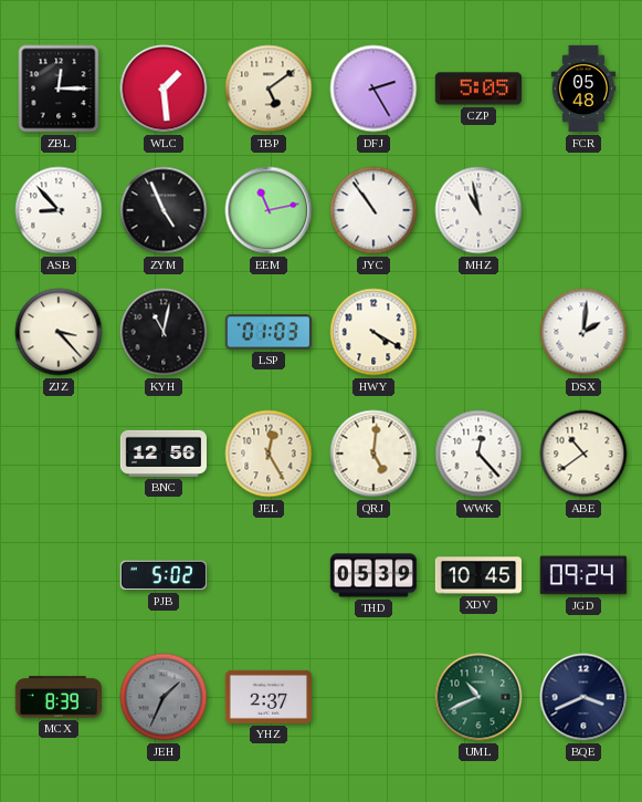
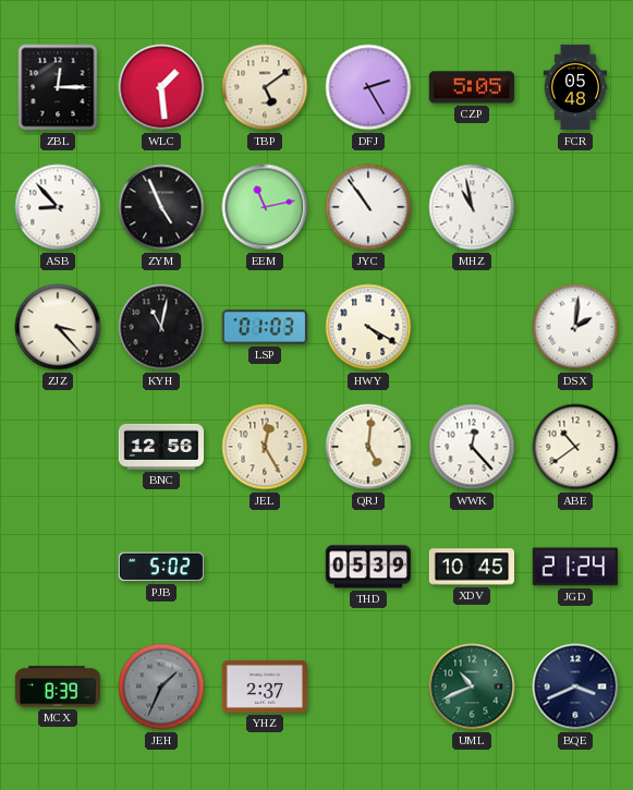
JGD: 09:24 -> 21:24 (575, 567)
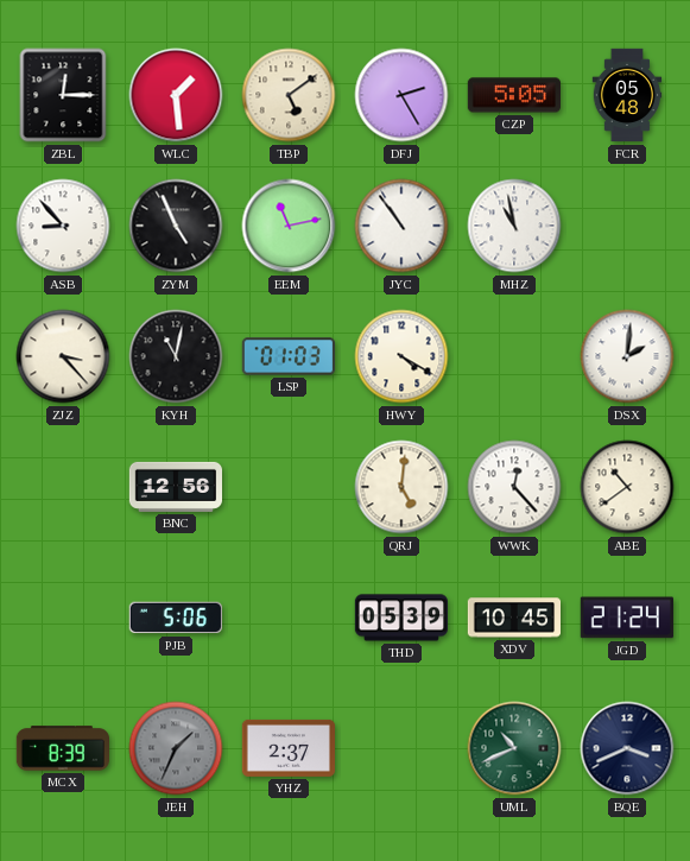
JEL: 12:25 -> none (265, 447)
PJB: 5:02 -> 5:06 (176, 618)
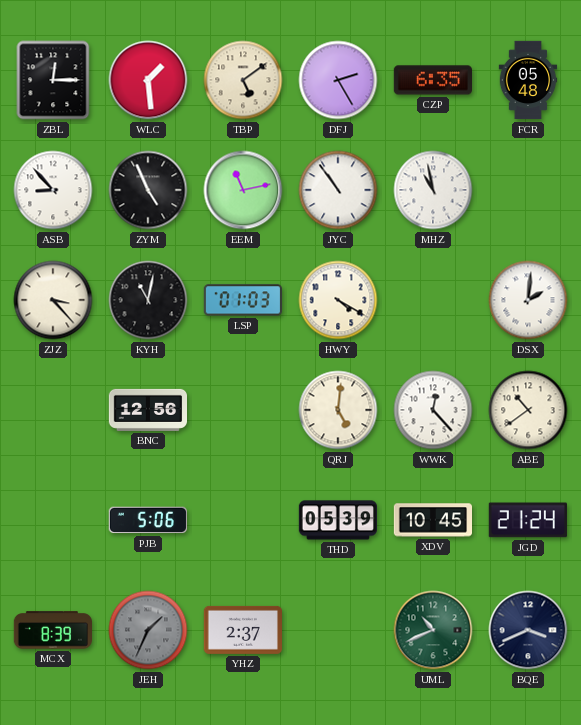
CZP: 5:05 -> 6:35 (432, 80)
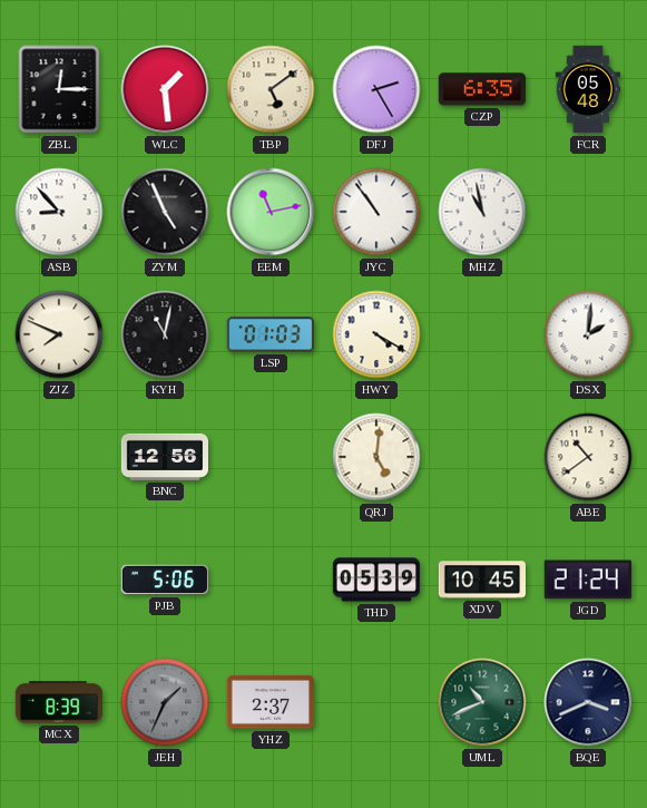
ZJZ: 3:23 -> 7:49 (59, 334)
WWK: 12:23 -> none (433, 410)
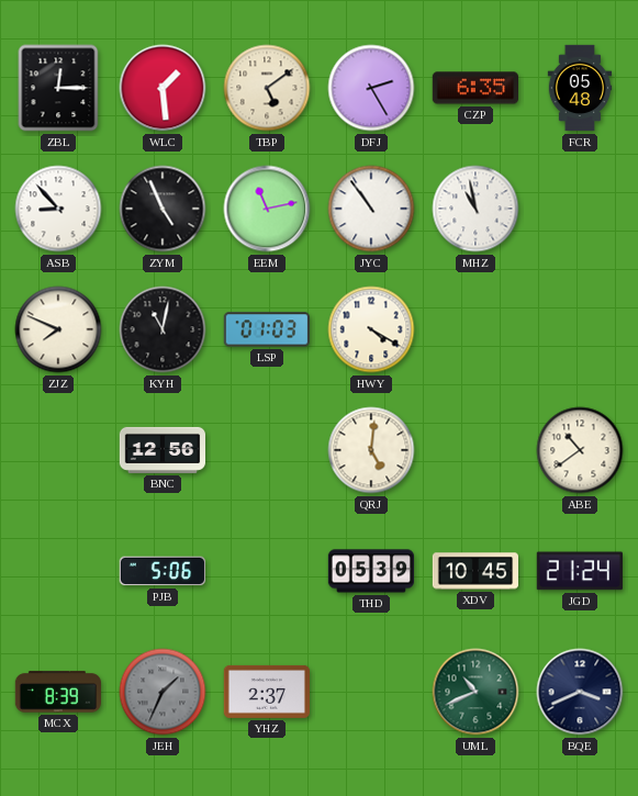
DSX: 2:01 -> none (588, 334)
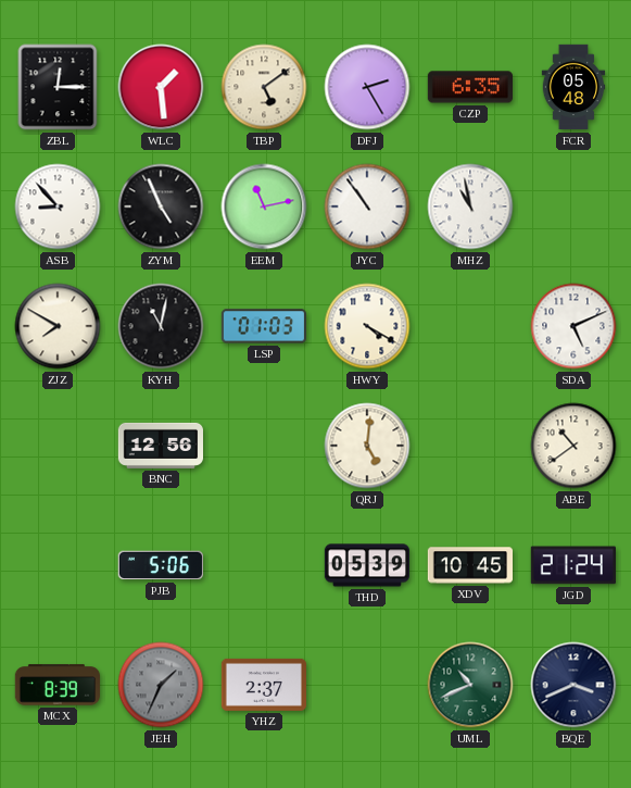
ZJZ: 7:49 -> 7:50 (58, 326)
SDA: none -> 5:11 (573, 326)
